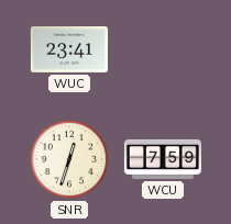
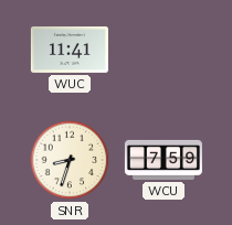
WUC: 23:41 -> 11:41 (70, 50)
SNR: 12:33 -> 8:33 (70, 160)
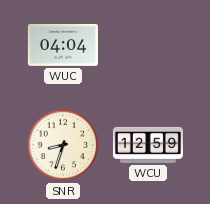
WUC: 11:41 -> 04:04 (63, 45)
WCU: 7:59 -> 12:59 (148, 145)
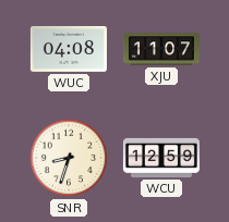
WUC: 04:04 -> 04:08 (69, 49)
XJU: none -> 11:07 (161, 49)
